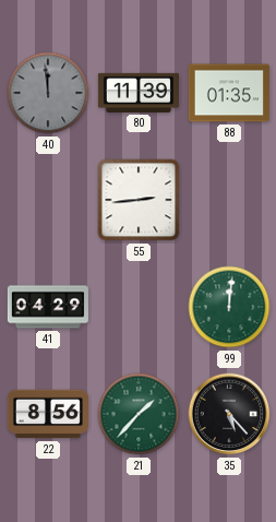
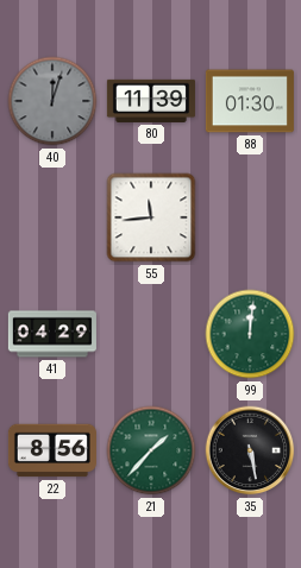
40: 11:59 -> 12:03 (52, 101)
88: 01:35 -> 01:30 (250, 101)
55: 2:44 -> 11:44 (151, 217)
35: 5:23 -> 5:28 (250, 450)
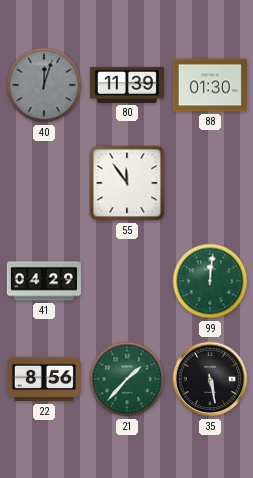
55: 11:44 -> 11:54 (127, 183)
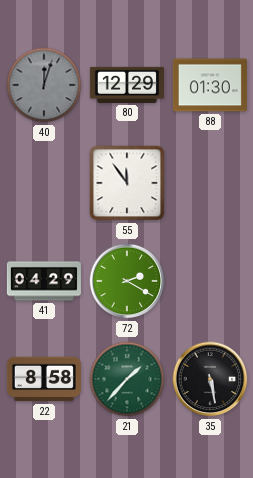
80: 11:39 -> 12:29 (127, 85)
72: none -> 2:20 (127, 281)
99: 12:01 -> none (210, 281)
22: 8:56 -> 8:58 (44, 379)
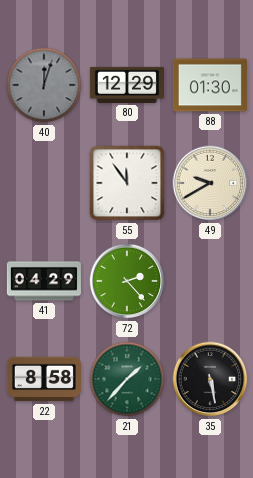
49: none -> 9:40 (210, 183)
72: 2:20 -> 2:23 (127, 281)
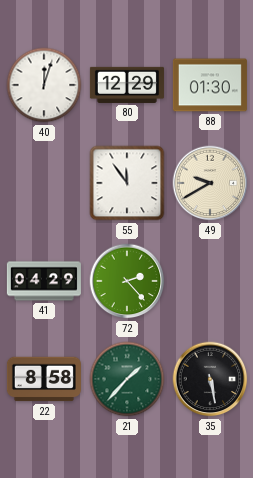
40 dial: grey -> white (44, 85)
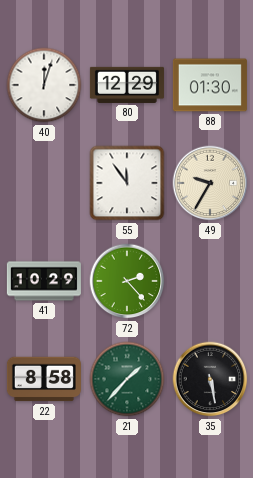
49: 9:40 -> 9:35 (210, 183)
41: 04:29 -> 10:29 (44, 281)
